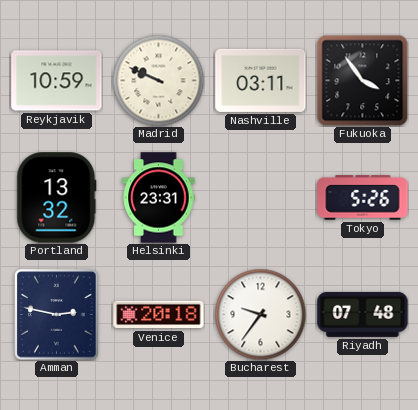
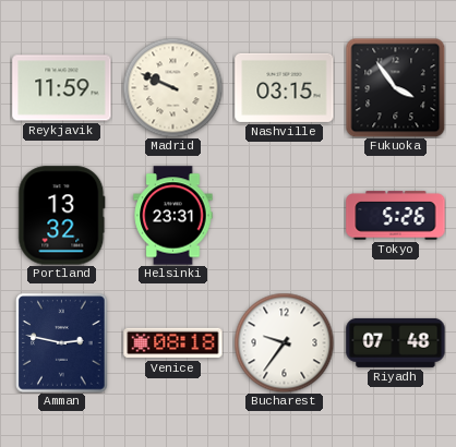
Reykjavik: 10:59 -> 11:59 (62, 88)
Nashville: 03:11 -> 03:15 (285, 87)
Venice: 20:18 -> 08:18 (173, 343)
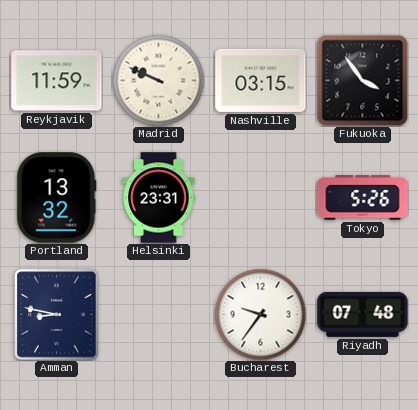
Amman: 2:47 -> 8:47 (57, 315)
Venice: 08:18 -> none (173, 343)
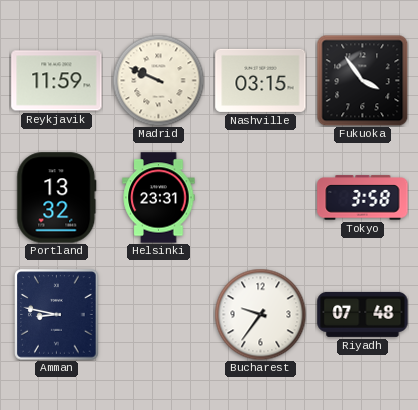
Tokyo: 5:26 -> 3:58 (363, 198)
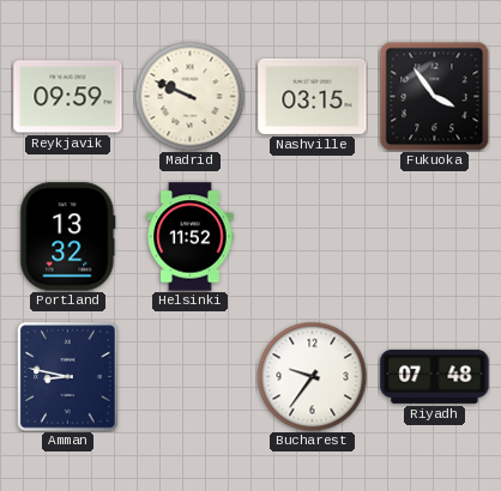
Reykjavik: 11:59 -> 09:59 (68, 97)
Helsinki: 23:31 -> 11:52 (191, 237)
Tokyo: 3:58 -> none (363, 198)
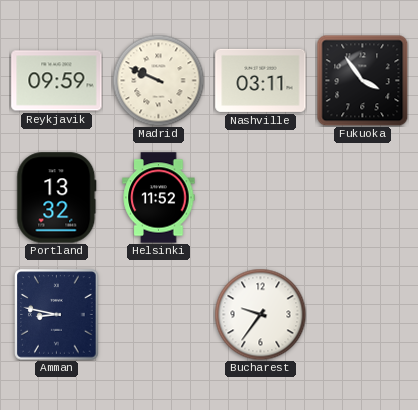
Nashville: 03:15 -> 03:11 (261, 80)
Riyadh: 07:48 -> none (435, 376)
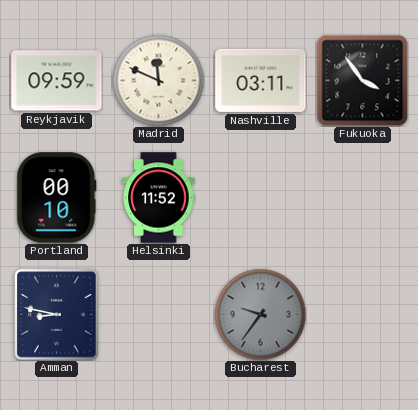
Madrid: 9:49 -> 11:49 (158, 80)
Portland: 13:32 -> 00:10 (57, 198)
Bucharest dial: white -> grey (260, 314)
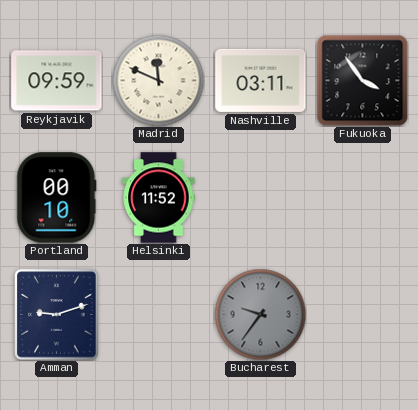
Amman: 8:47 -> 9:12 (57, 315)
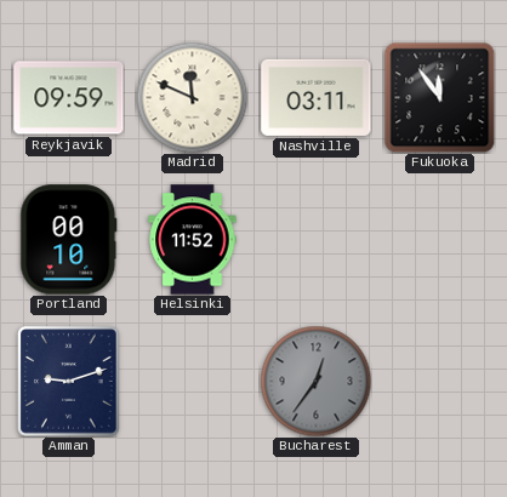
Fukuoka: 3:54 -> 11:54 (439, 97)
Bucharest: 9:36 -> 12:36 (315, 381)
